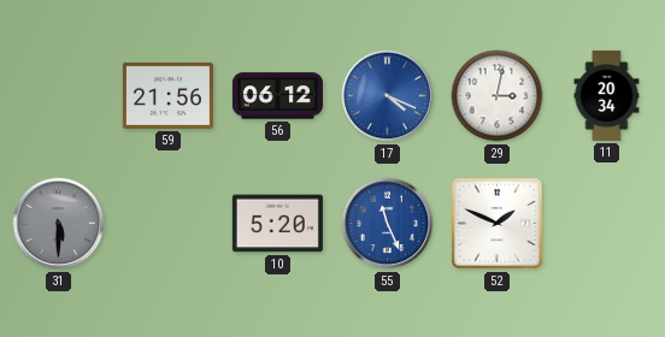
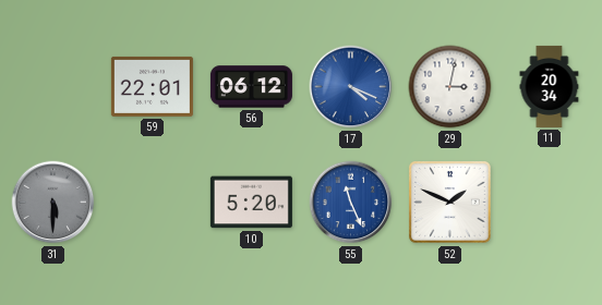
59: 21:56 -> 22:01 (152, 86)
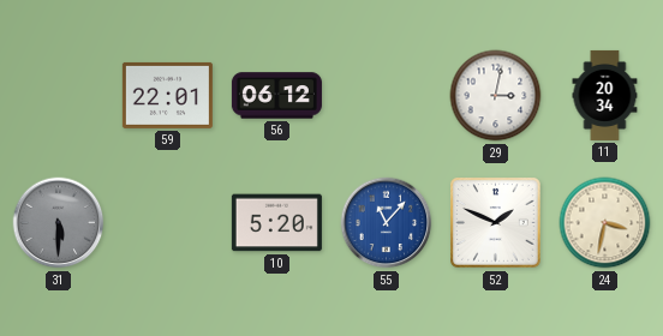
17: 4:19 -> none (351, 87)
55: 11:26 -> 11:07 (387, 223)
24: none -> 3:32 (605, 223)
